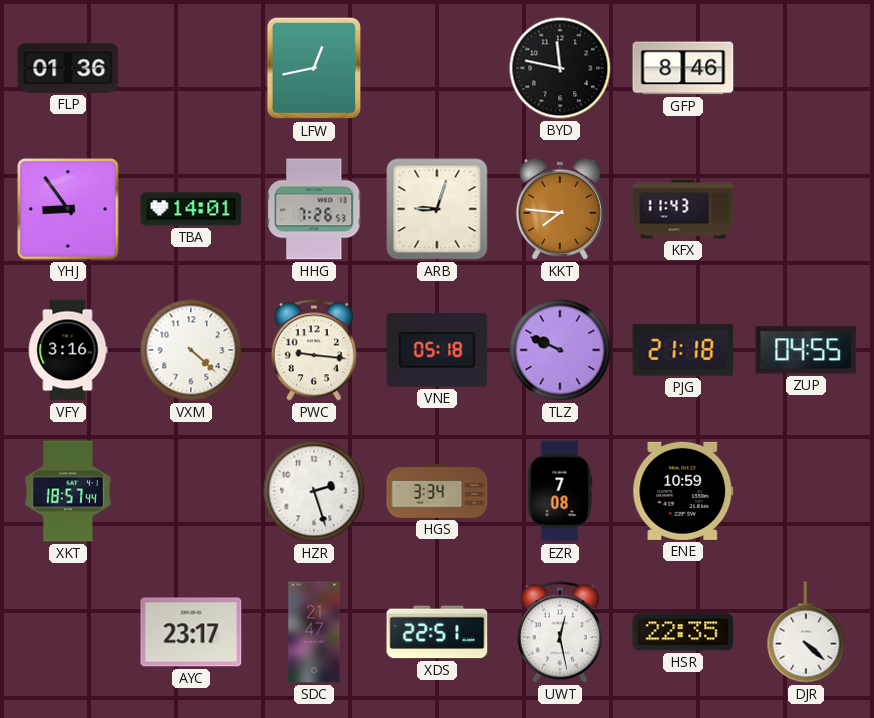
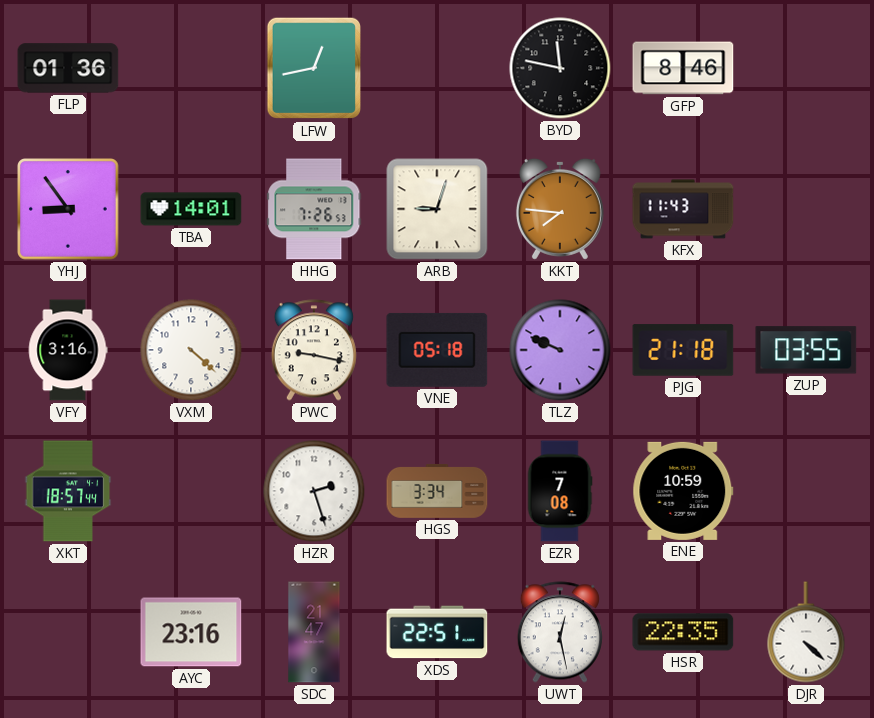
PWC: 9:16 -> 9:17 (314, 350)
ZUP: 04:55 -> 03:55 (806, 350)
AYC: 23:17 -> 23:16 (191, 632)
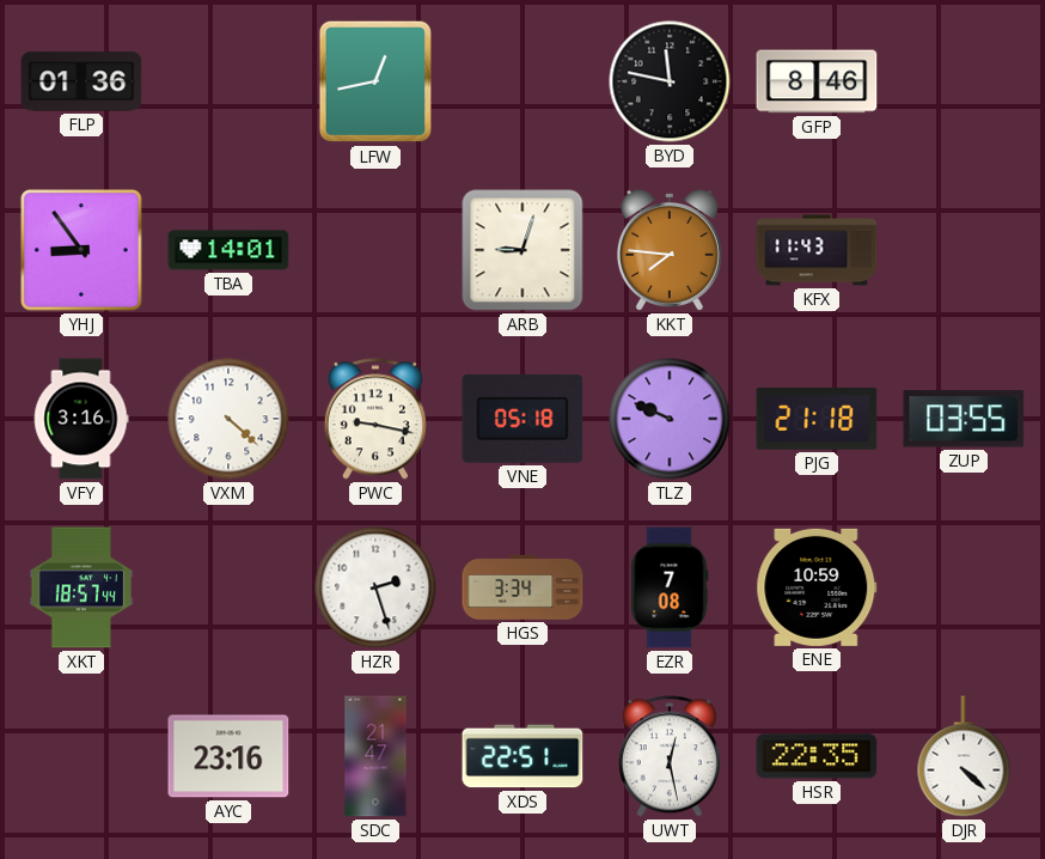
HHG: 7:26 -> none (314, 209)
